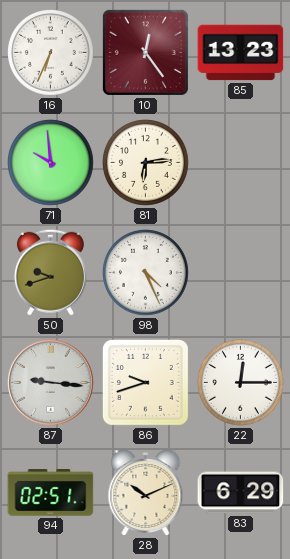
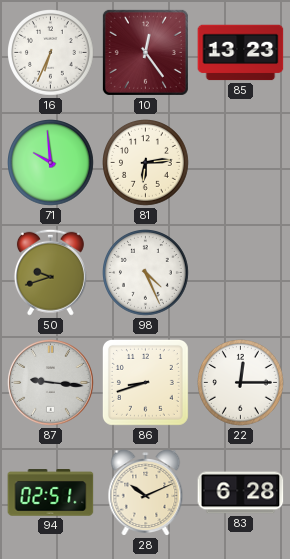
86: 9:42 -> 8:42 (145, 382)
83: 6:29 -> 6:28 (241, 493)
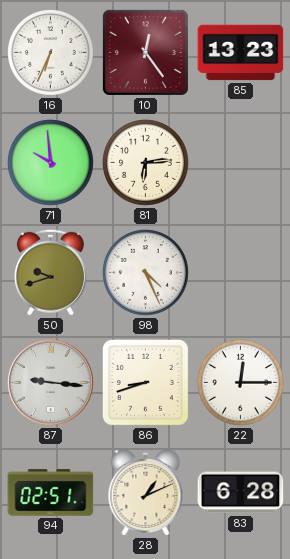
28: 10:11 -> 1:11 (146, 493)
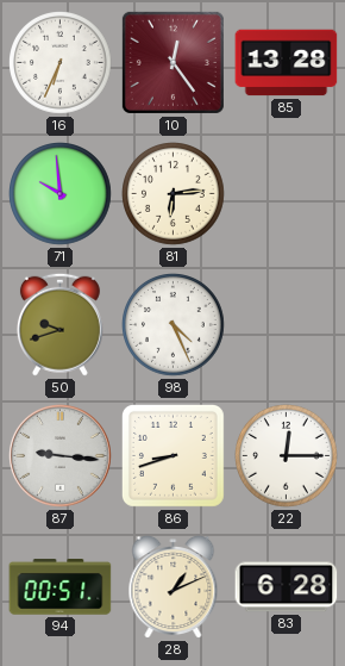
85: 13:23 -> 13:28 (287, 63)
94: 02:51 -> 00:51 (61, 587)
